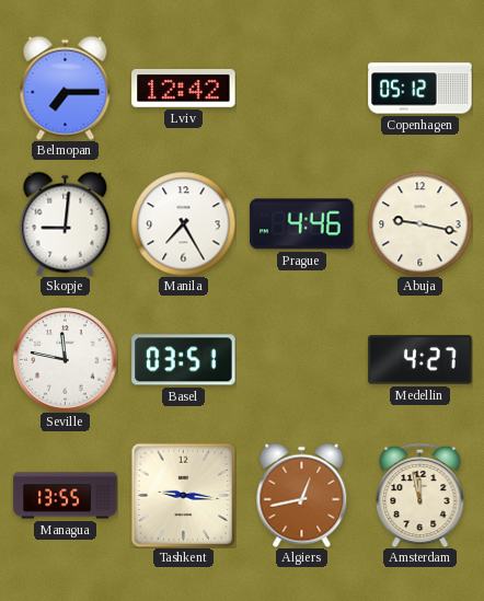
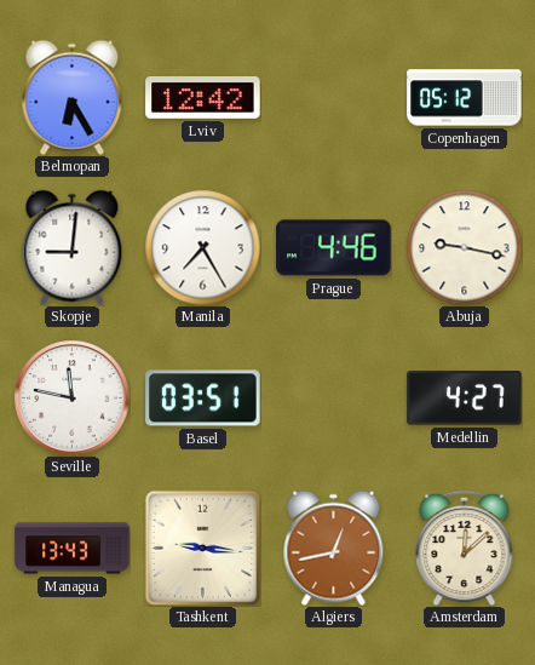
Belmopan: 7:15 -> 6:25 (73, 97)
Managua: 13:55 -> 13:43 (73, 549)
Amsterdam: 11:58 -> 12:08 (465, 548)
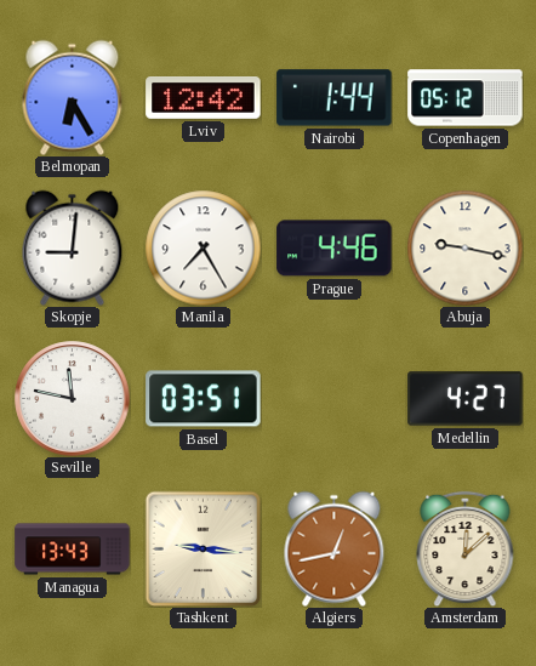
Nairobi: none -> 1:44 (335, 98)
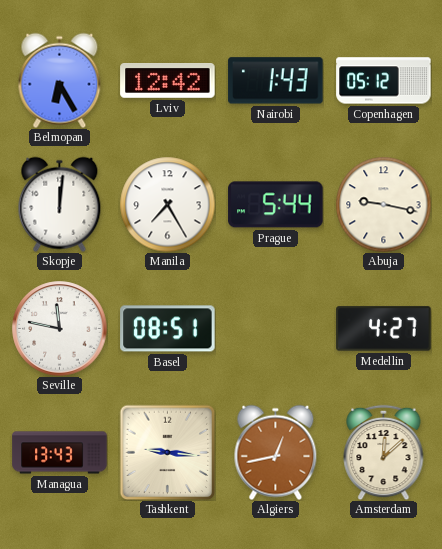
Nairobi: 1:44 -> 1:43 (276, 81)
Skopje: 9:01 -> 12:01 (60, 204)
Prague: 4:46 -> 5:44 (276, 205)
Basel: 03:51 -> 08:51 (168, 329)
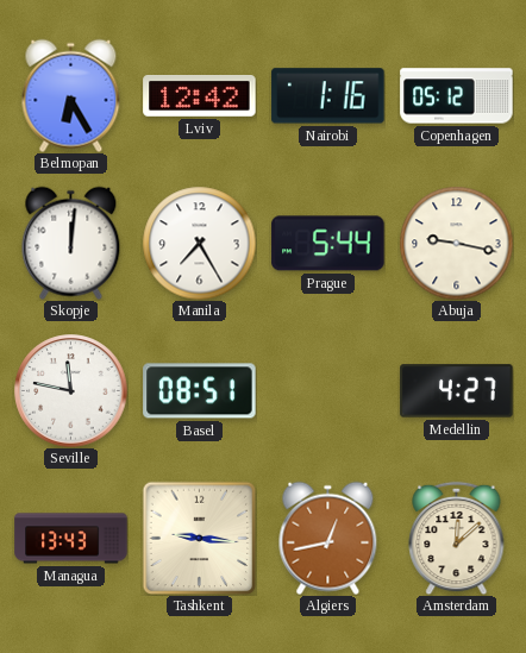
Nairobi: 1:43 -> 1:16 (328, 96)
